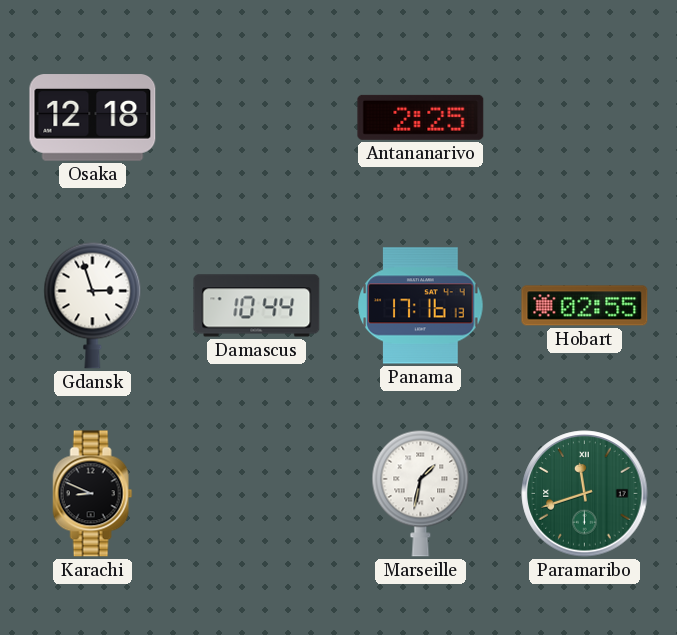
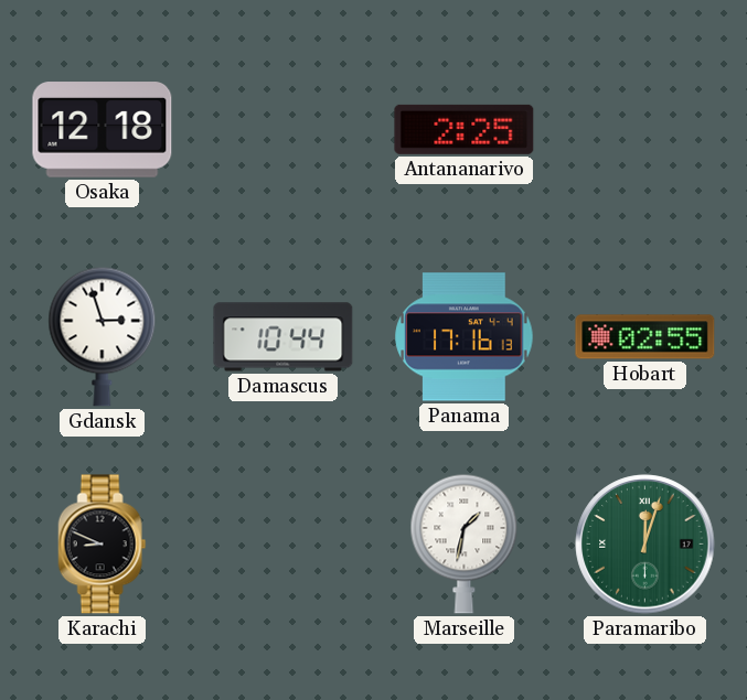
Paramaribo: 11:42 -> 12:03 (645, 545)
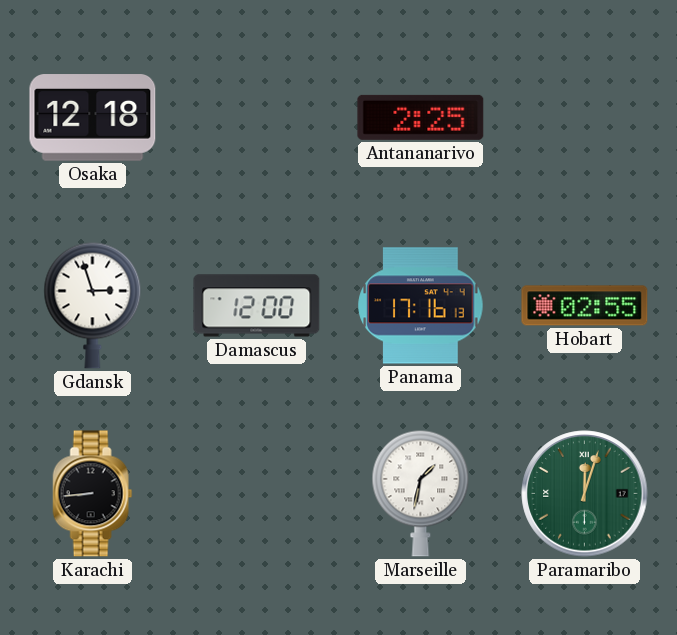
Damascus: 10:44 -> 12:00 (257, 306)
Karachi: 8:49 -> 8:44 (93, 494)
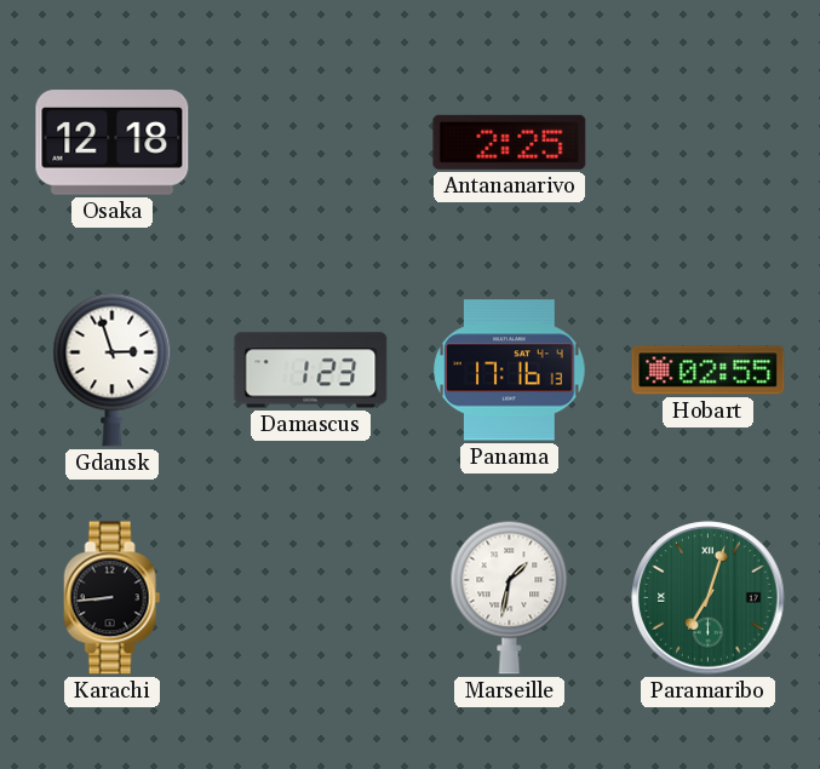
Damascus: 12:00 -> 1:23 (311, 371)
Paramaribo: 12:03 -> 7:03 (709, 598)
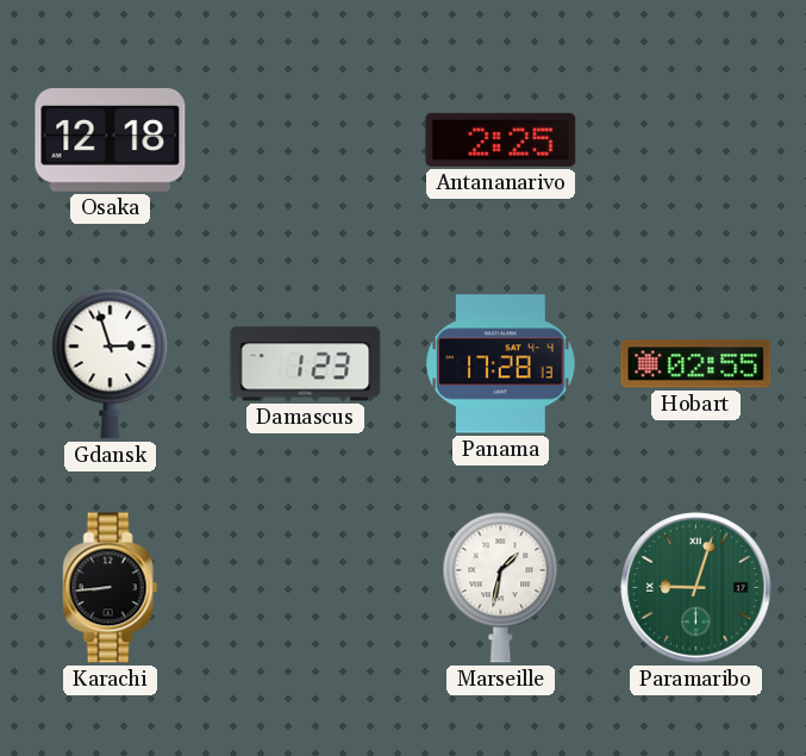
Panama: 17:16 -> 17:28 (501, 364)
Paramaribo: 7:03 -> 9:03 (696, 588)
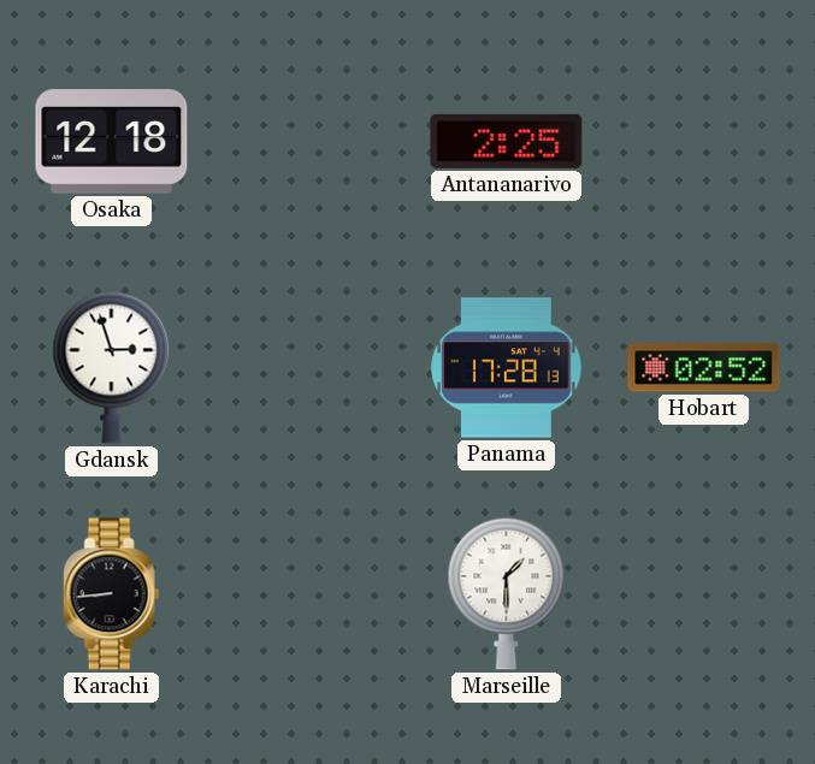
Damascus: 1:23 -> none (306, 364)
Hobart: 02:55 -> 02:52 (704, 368)
Marseille: 1:32 -> 1:30 (507, 593)
Paramaribo: 9:03 -> none (696, 588)
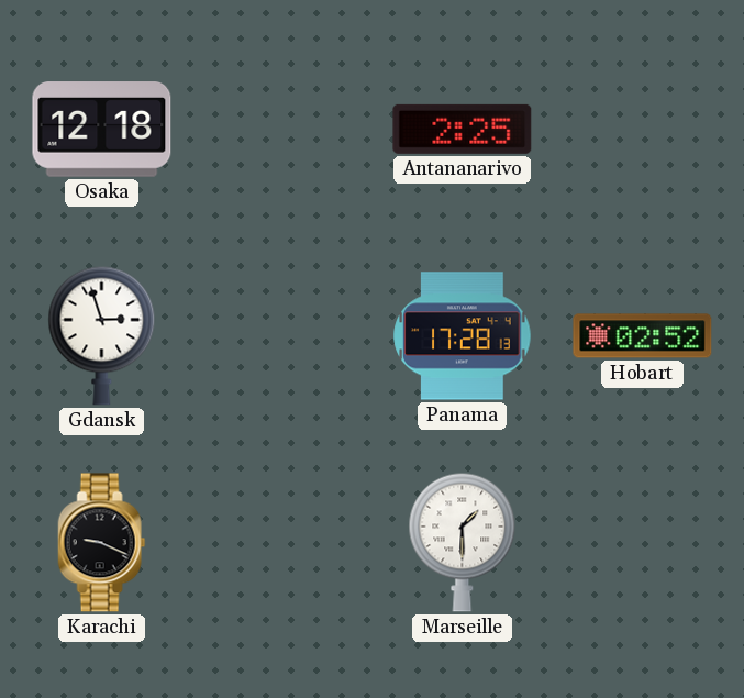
Karachi: 8:44 -> 9:19 (102, 543)
